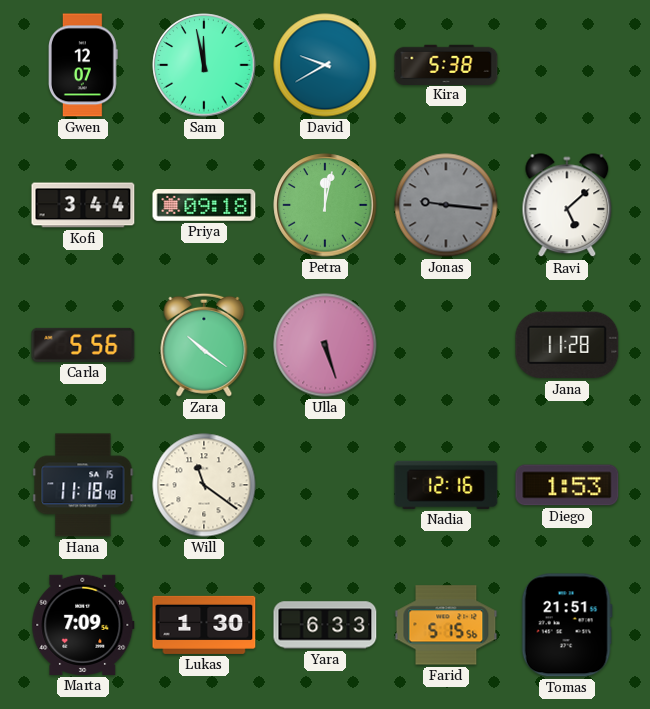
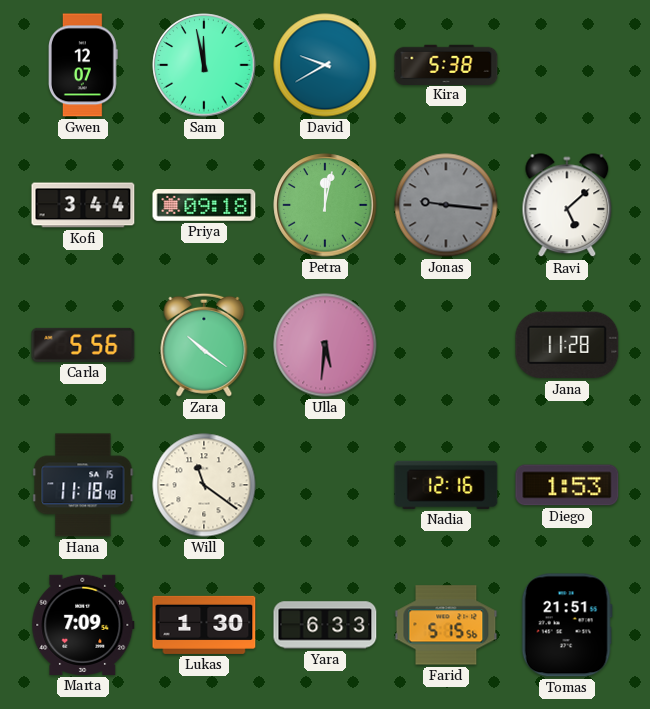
Ulla: 5:27 -> 5:31 (325, 345)
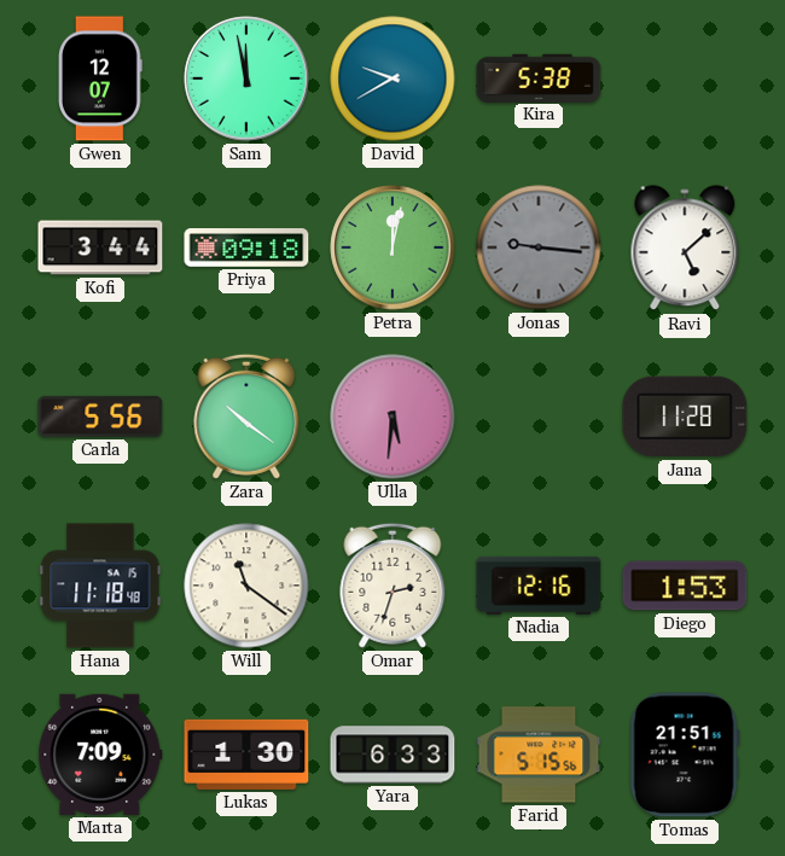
Omar: none -> 2:33 (392, 586)
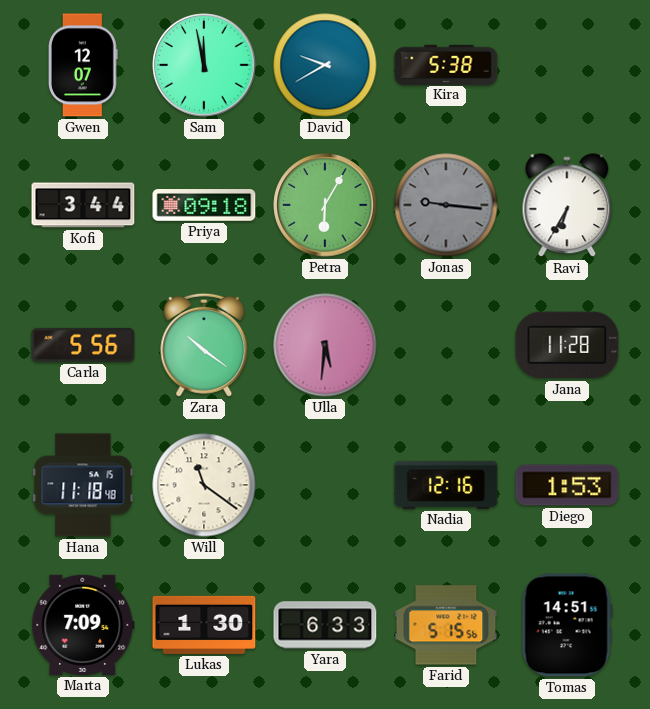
Petra: 12:02 -> 6:05 (325, 205)
Ravi: 5:08 -> 6:35 (567, 206)
Omar: 2:33 -> none (392, 586)
Tomas: 21:51 -> 14:51 (567, 625)
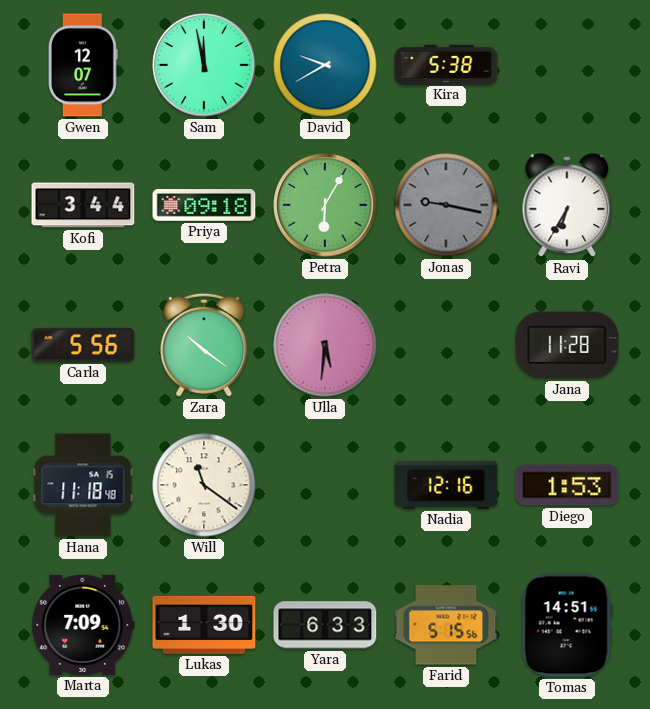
Jonas: 9:16 -> 9:17 (446, 205)
